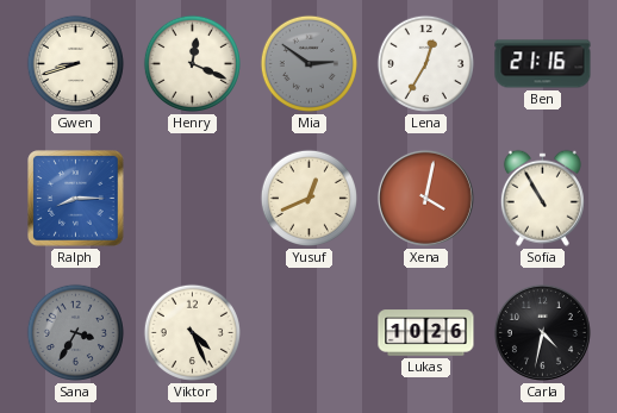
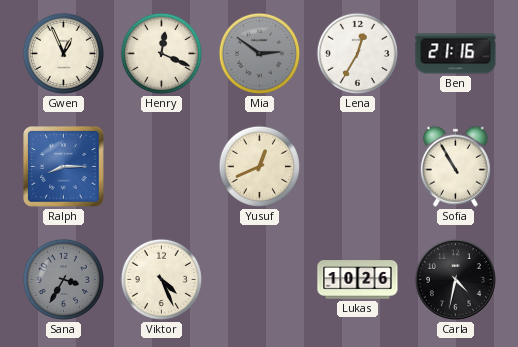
Gwen: 8:42 -> 12:56 (63, 53)
Xena: 4:02 -> none (425, 198)
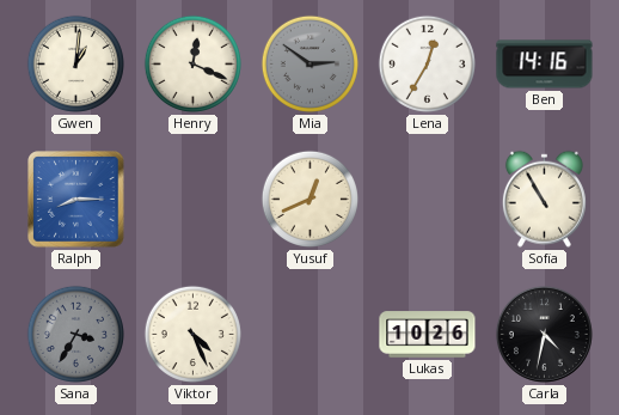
Gwen: 12:56 -> 1:01 (75, 63)
Ben: 21:16 -> 14:16 (545, 65)
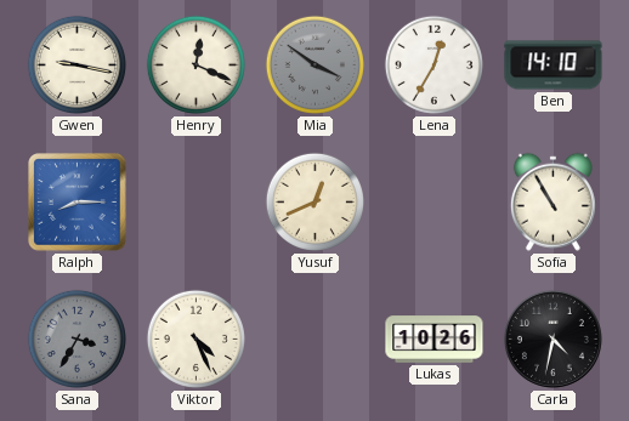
Gwen: 1:01 -> 9:17 (76, 64)
Mia: 2:51 -> 3:51 (314, 64)
Ben: 14:16 -> 14:10 (554, 66)
